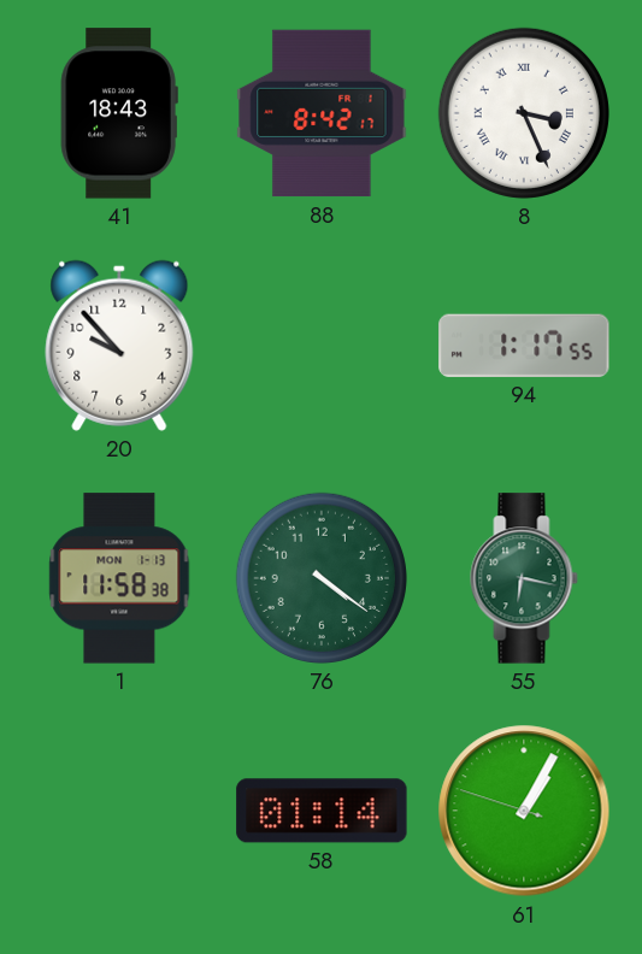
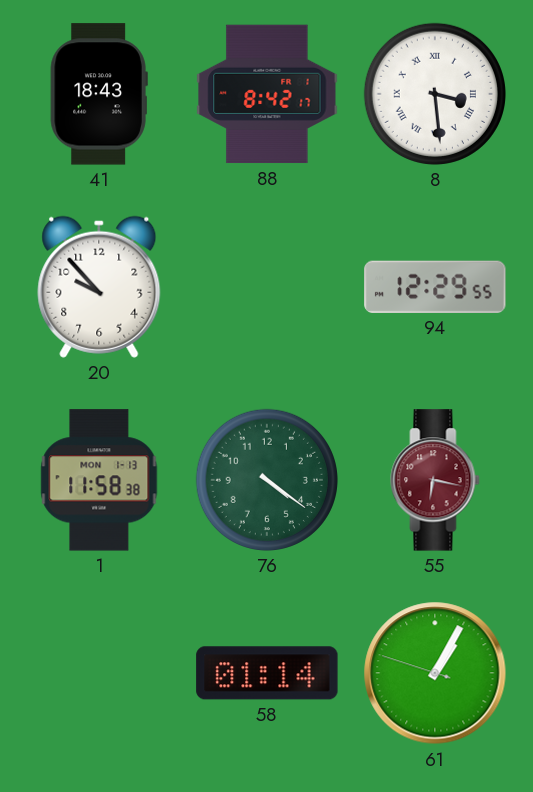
8: 3:26 -> 3:29 (435, 94)
94: 1:17 -> 12:29 (435, 287)
55 dial: green -> burgundy (435, 480)
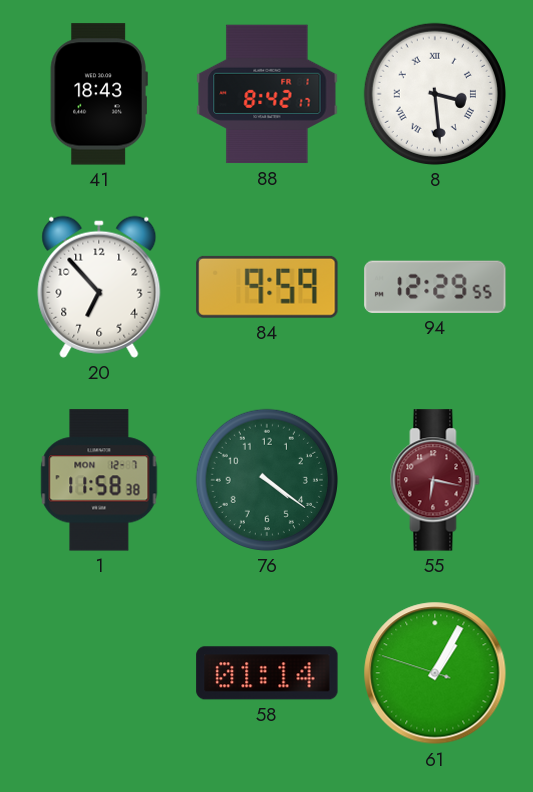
20: 9:53 -> 6:53 (99, 287)
84: none -> 9:59 (267, 287)
1 date: MON 1-13 -> MON 12-7 (99, 480)
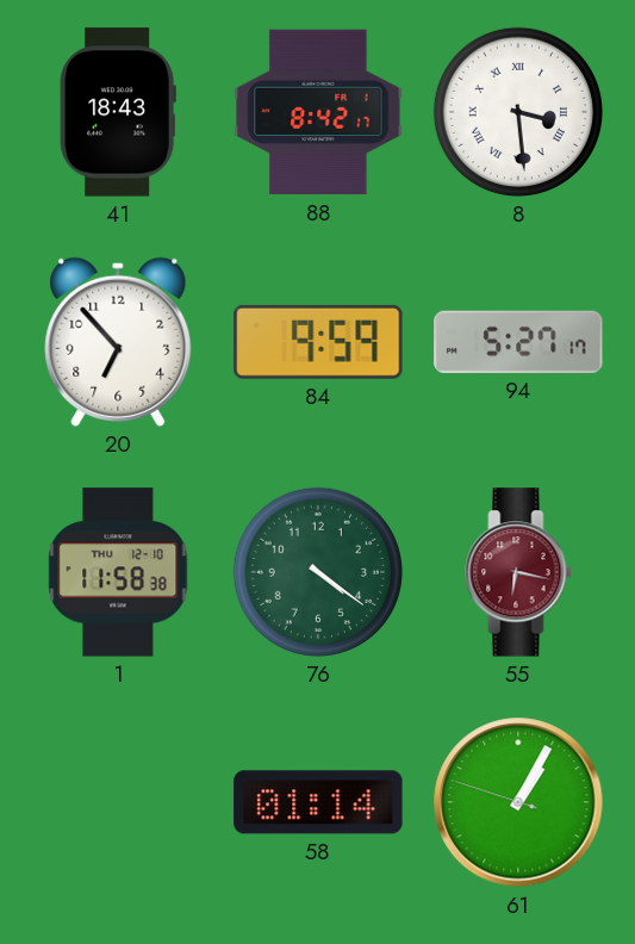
94: 12:29 -> 5:27 (518, 342)
1 date: MON 12-7 -> THU 12-10 (118, 572)
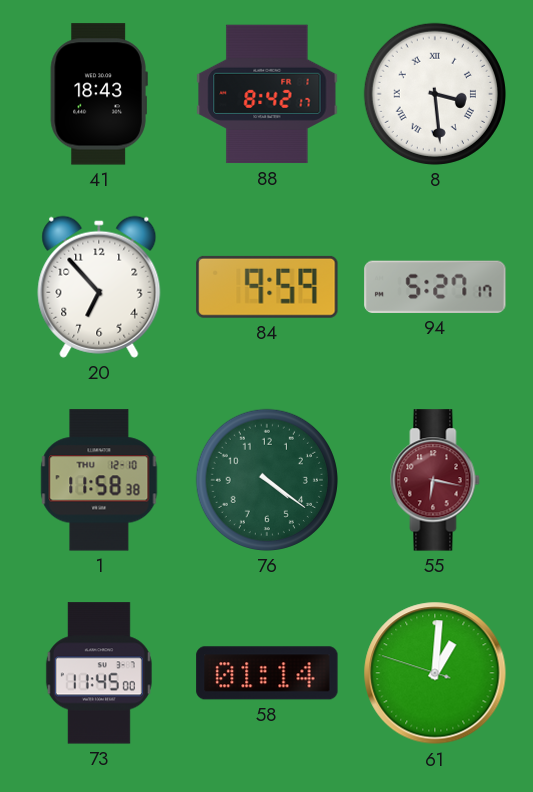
73: none -> 11:45 (99, 673)
61: 1:04 -> 1:00 (435, 673)
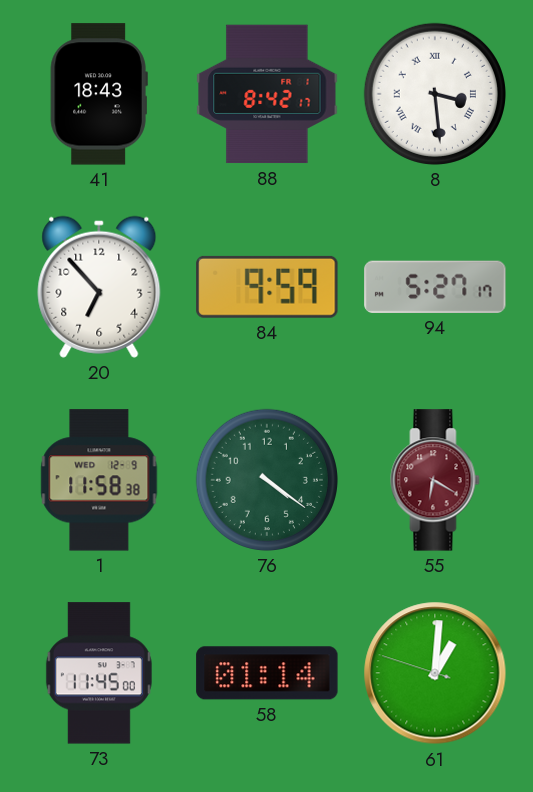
1 date: THU 12-10 -> WED 12-9 (99, 480)
55: 6:17 -> 6:20 (435, 480)
